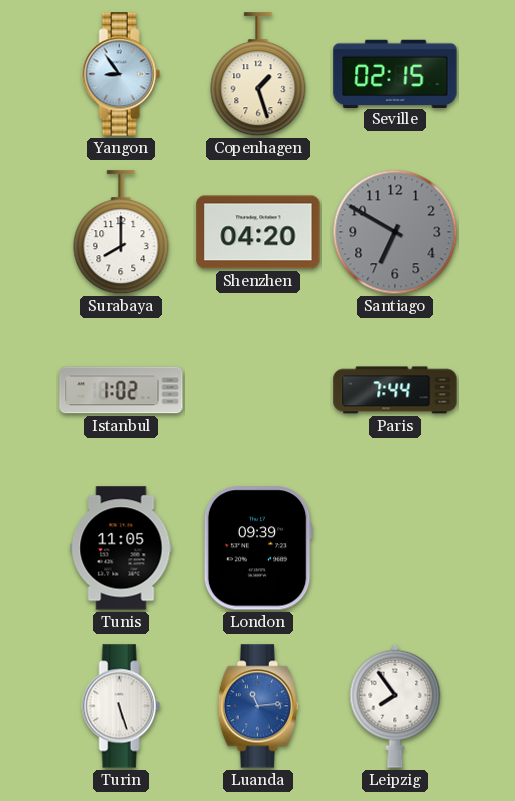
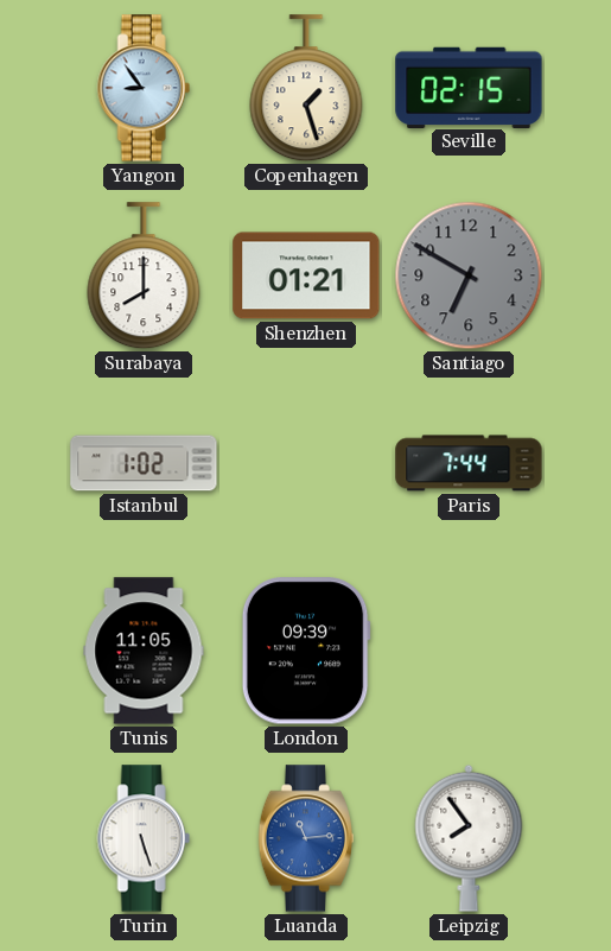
Shenzhen: 04:20 -> 01:21 (306, 275)
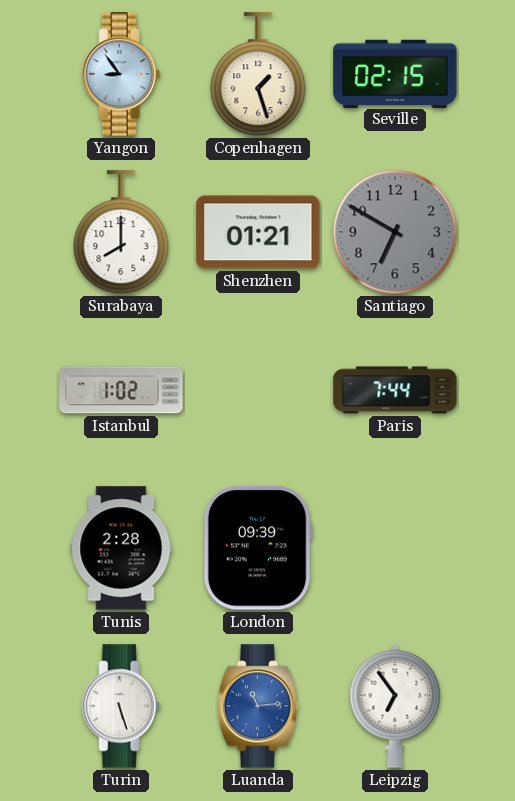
Tunis: 11:05 -> 2:28 (121, 548)
Leipzig: 7:54 -> 6:54 (395, 706)
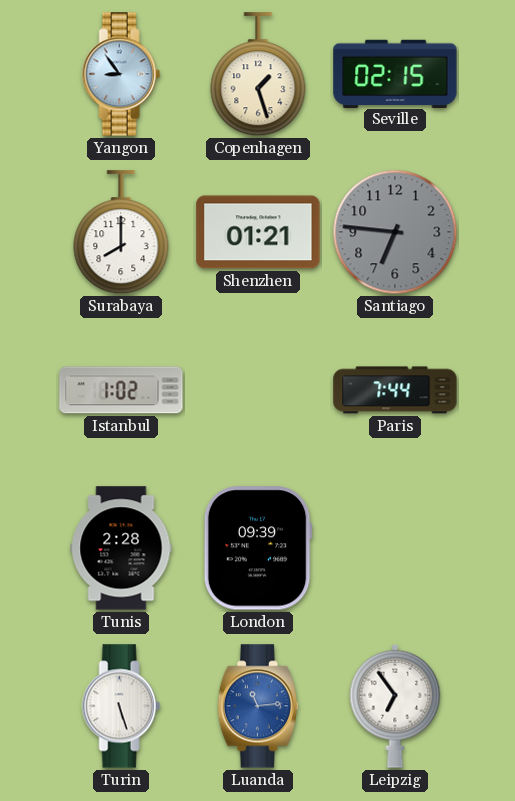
Santiago: 6:50 -> 6:46 (395, 232)
